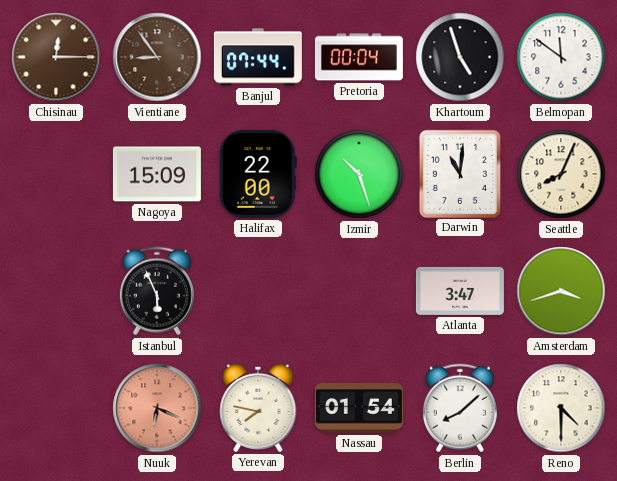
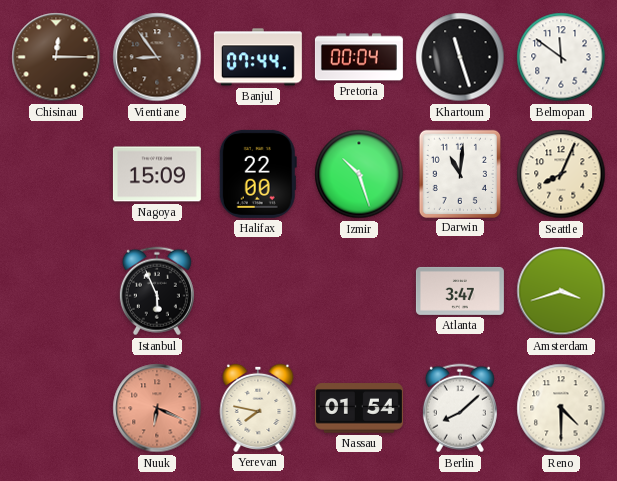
Khartoum: 4:57 -> 11:27 (460, 57)
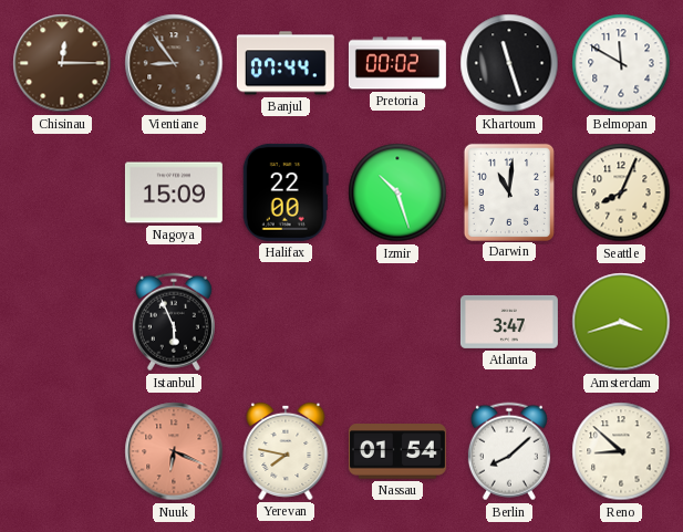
Pretoria: 00:04 -> 00:02 (397, 63)
Belmopan: 11:51 -> 11:50 (621, 63)
Reno: 4:30 -> 8:52 (621, 451)
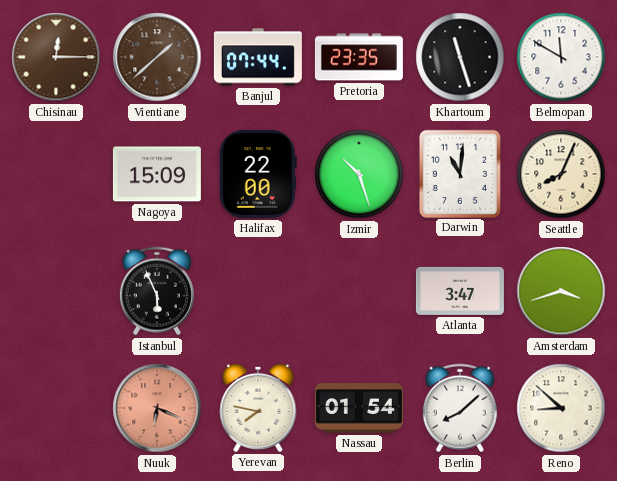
Vientiane: 8:54 -> 1:38 (157, 57)
Pretoria: 00:02 -> 23:35 (359, 57)
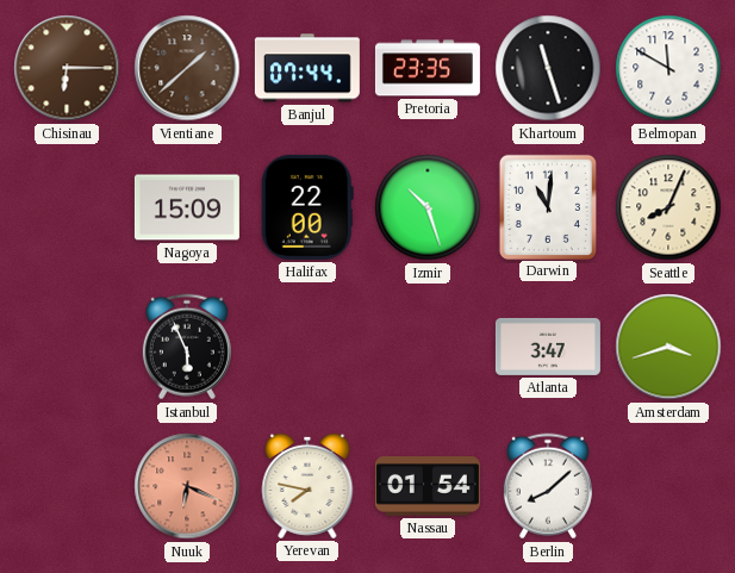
Chisinau: 12:15 -> 6:15 (67, 68)
Reno: 8:52 -> none (561, 408)
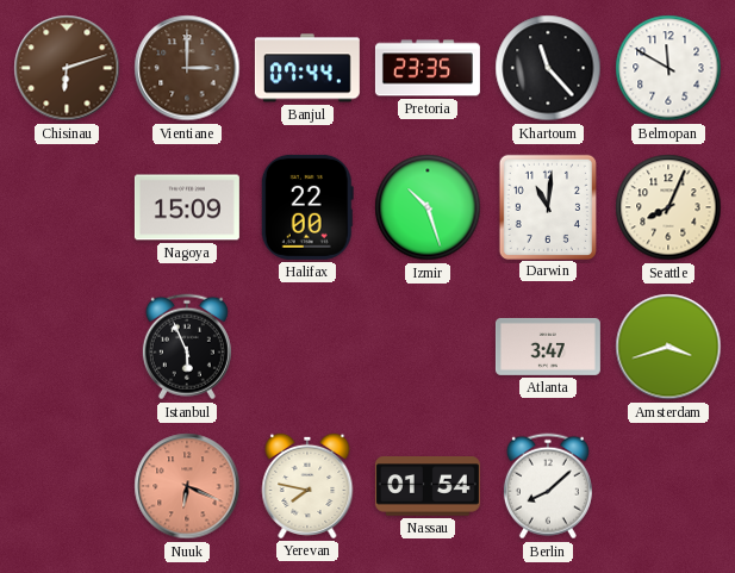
Chisinau: 6:15 -> 6:12 (67, 68)
Vientiane: 1:38 -> 3:00 (187, 68)
Khartoum: 11:27 -> 11:23 (548, 68)
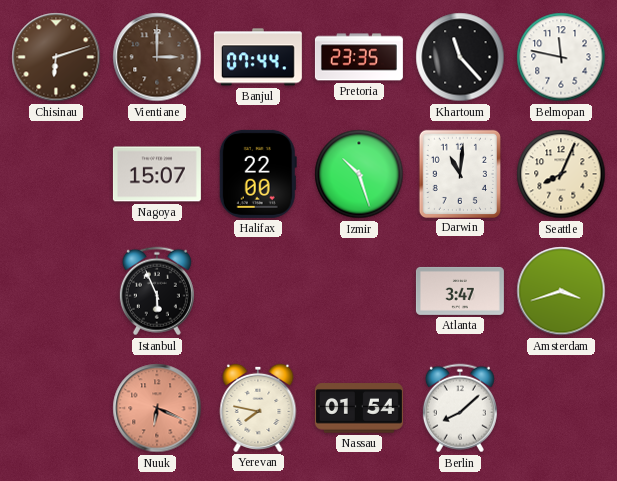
Belmopan: 11:50 -> 11:47 (561, 57)
Nagoya: 15:09 -> 15:07 (157, 174)
